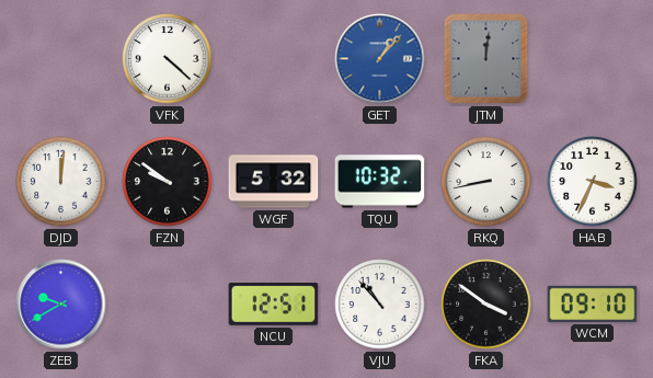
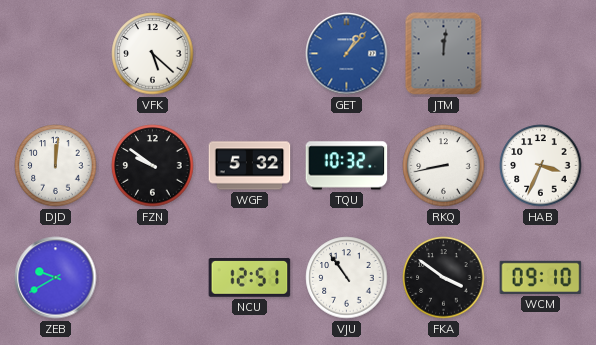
VFK: 4:22 -> 5:22 (153, 54)
VJU: 10:53 -> 10:54 (347, 278)
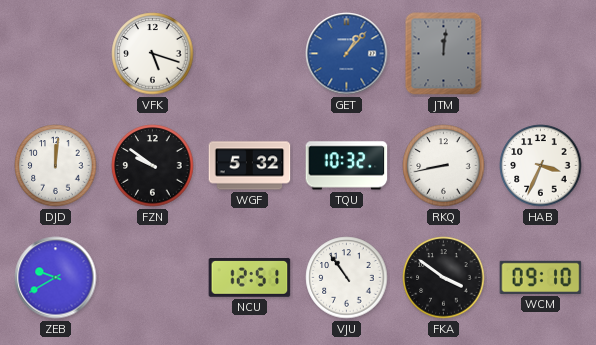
VFK: 5:22 -> 5:18 (153, 54)
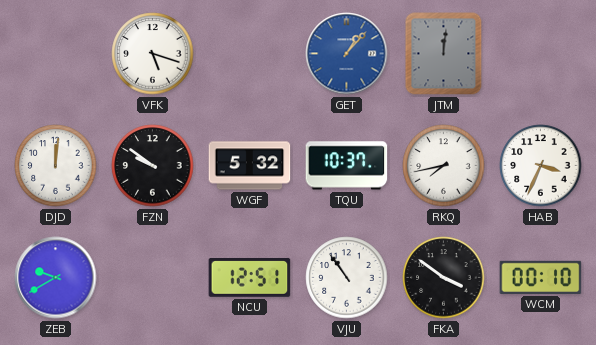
TQU: 10:32 -> 10:37 (347, 166)
RKQ: 8:43 -> 7:43 (444, 166)
WCM: 09:10 -> 00:10 (541, 277)
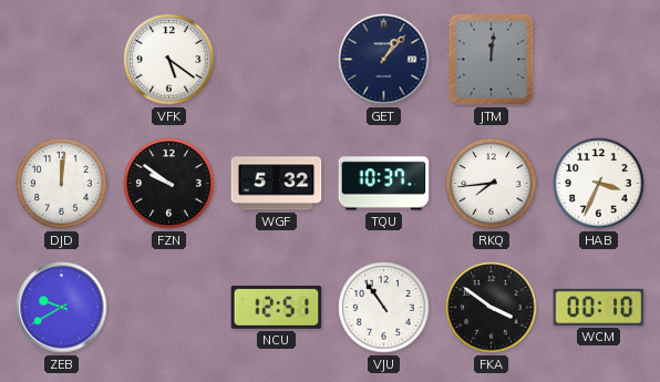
VFK: 5:18 -> 5:21 (169, 60)
GET dial: blue -> navy (384, 60)
RKQ: 7:43 -> 7:44 (492, 184)
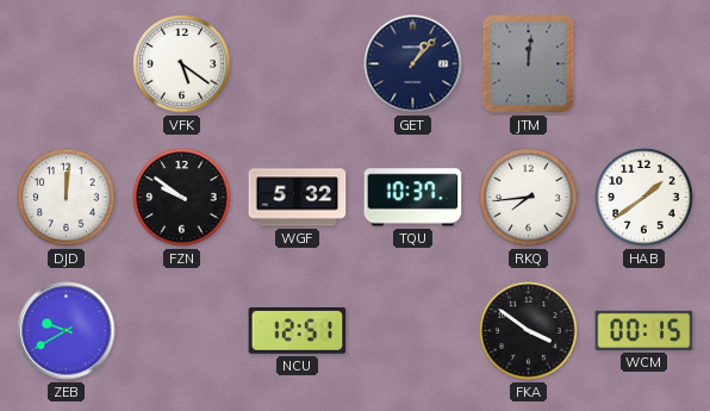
HAB: 3:34 -> 1:39 (644, 198)
VJU: 10:54 -> none (384, 308)
WCM: 00:10 -> 00:15 (644, 330)
